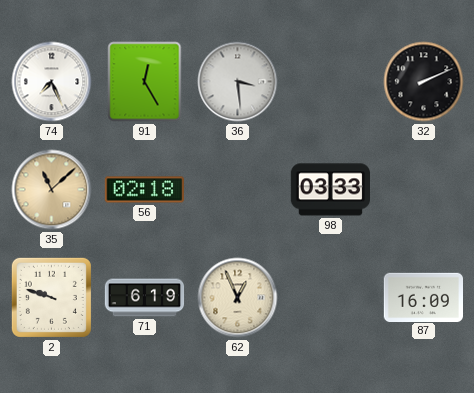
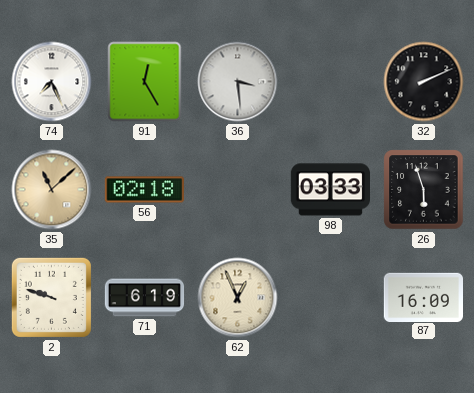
26: none -> 5:57 (424, 190)
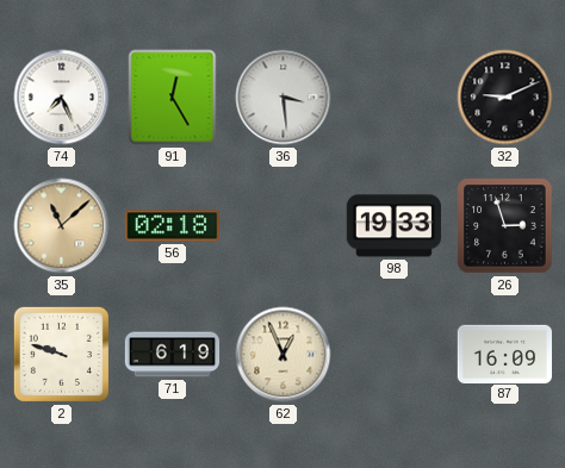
32: 2:11 -> 9:11 (505, 98)
98: 03:33 -> 19:33 (393, 226)
26: 5:57 -> 2:57 (505, 226)
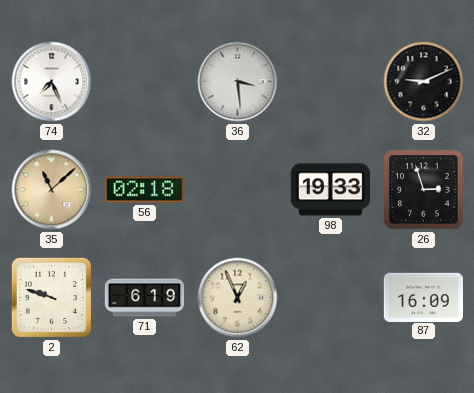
91: 12:25 -> none (173, 98)
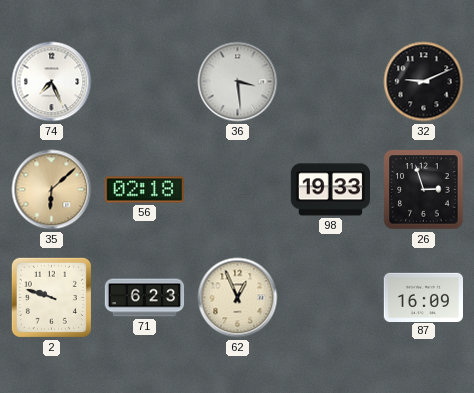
35: 11:08 -> 6:08 (52, 190)
71: 6:19 -> 6:23 (145, 298)
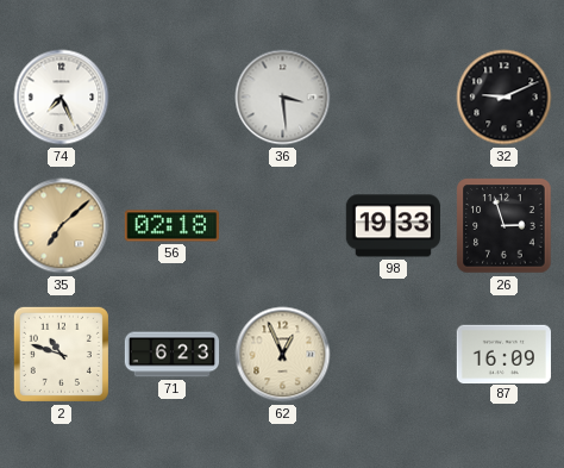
35: 6:08 -> 7:08 (62, 226)
2: 9:48 -> 10:48 (61, 354)
